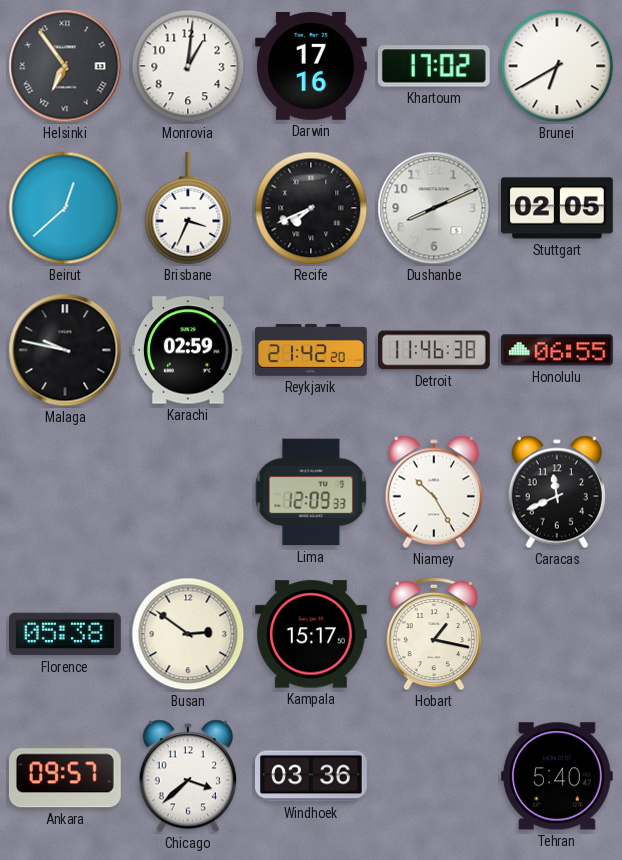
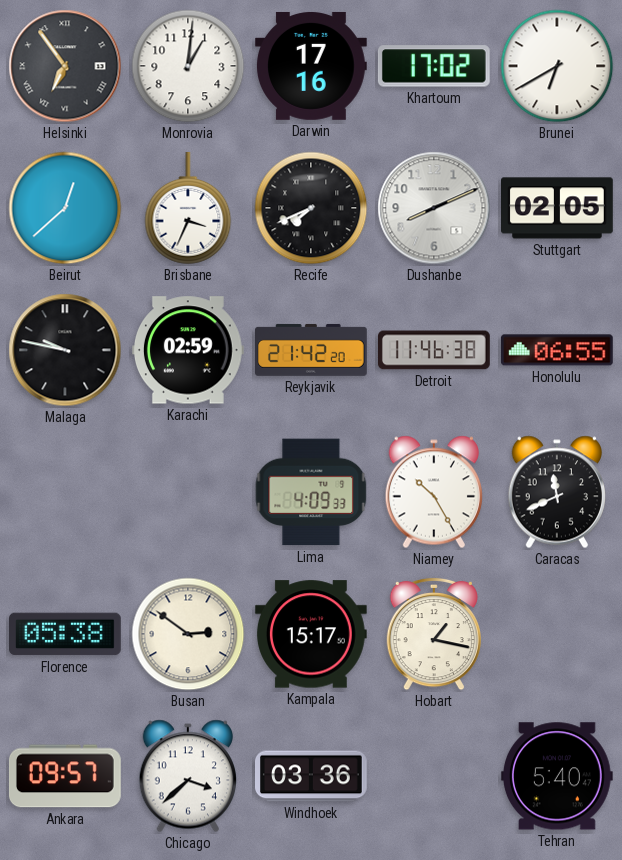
Lima: 12:09 -> 4:09 (311, 492)
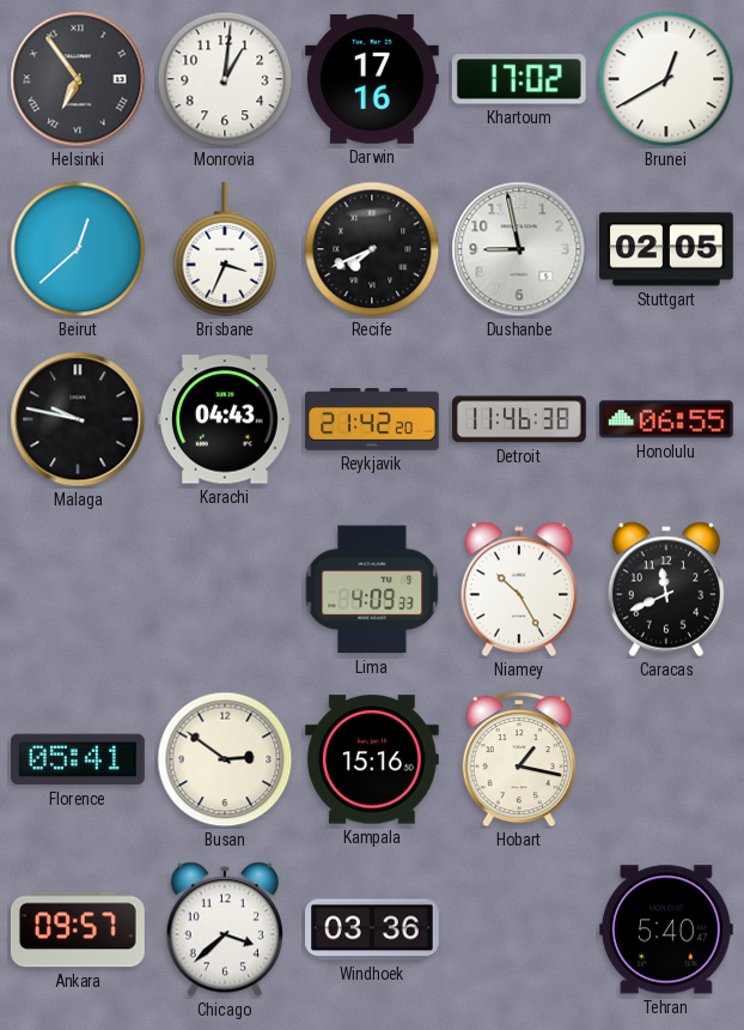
Brunei: 6:40 -> 12:40 (666, 79)
Dushanbe: 8:11 -> 8:58 (519, 249)
Karachi: 02:59 -> 04:43 (225, 419)
Florence: 05:38 -> 05:41 (79, 759)
Kampala: 15:17 -> 15:16 (372, 759)
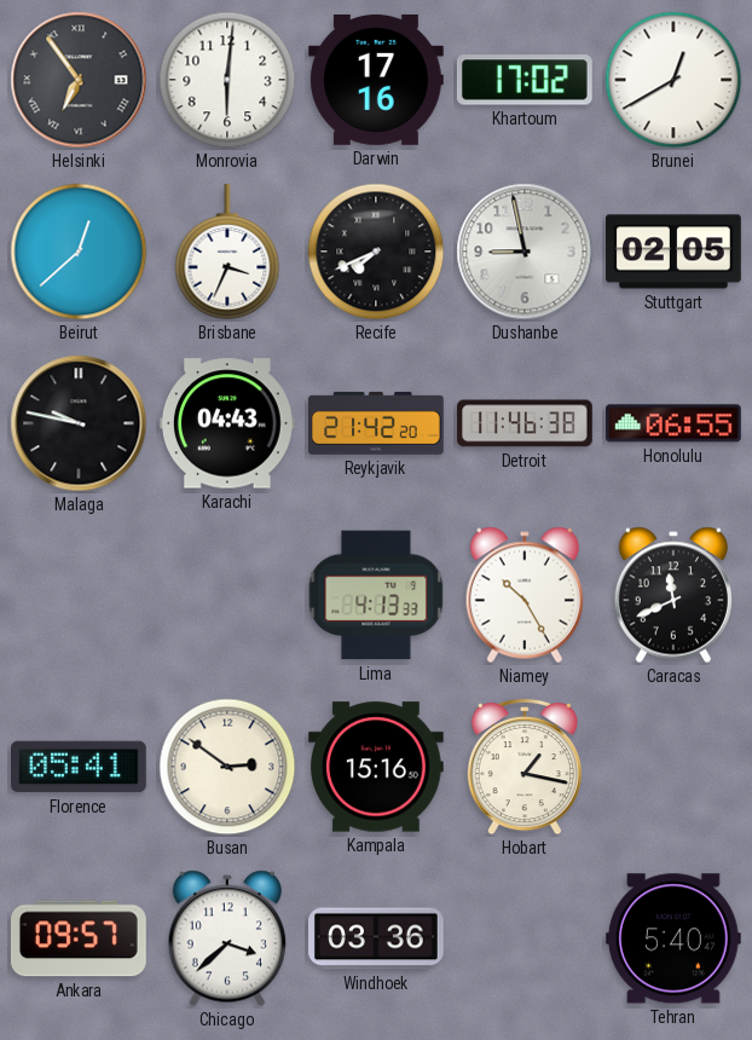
Monrovia: 1:01 -> 6:01 (227, 80)
Lima: 4:09 -> 4:13 (376, 595)
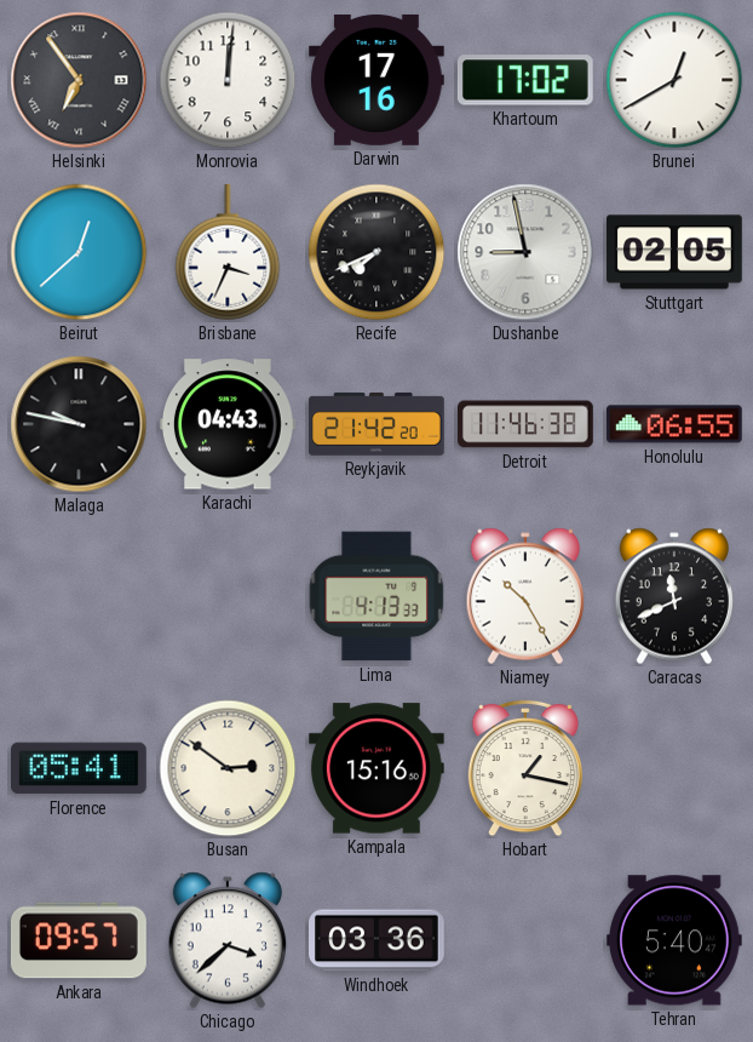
Monrovia: 6:01 -> 12:01 (228, 80)
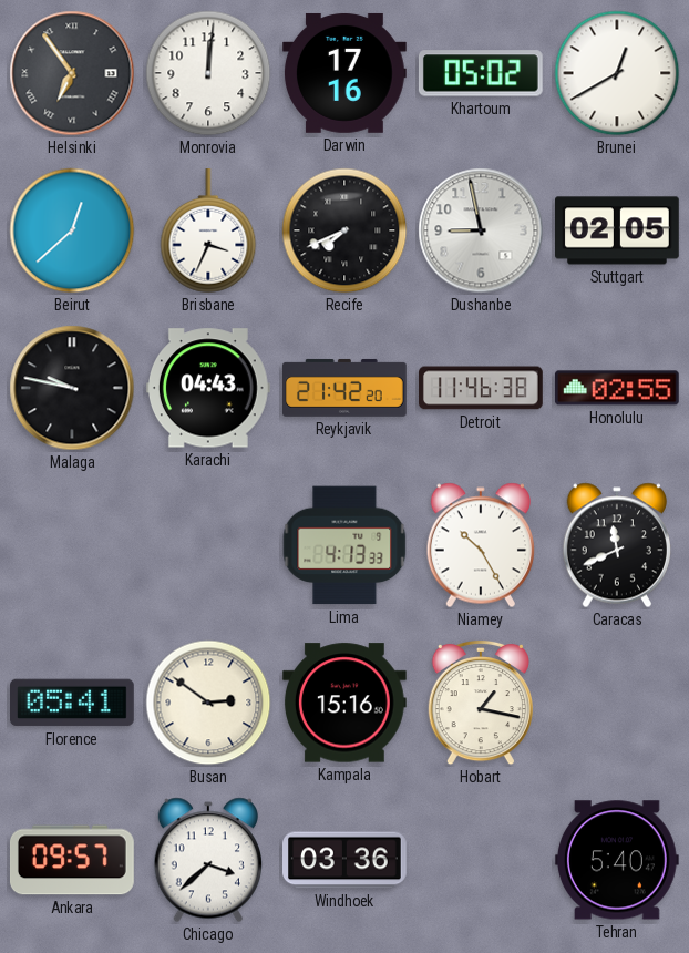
Khartoum: 17:02 -> 05:02 (481, 73)
Honolulu: 06:55 -> 02:55 (617, 388)
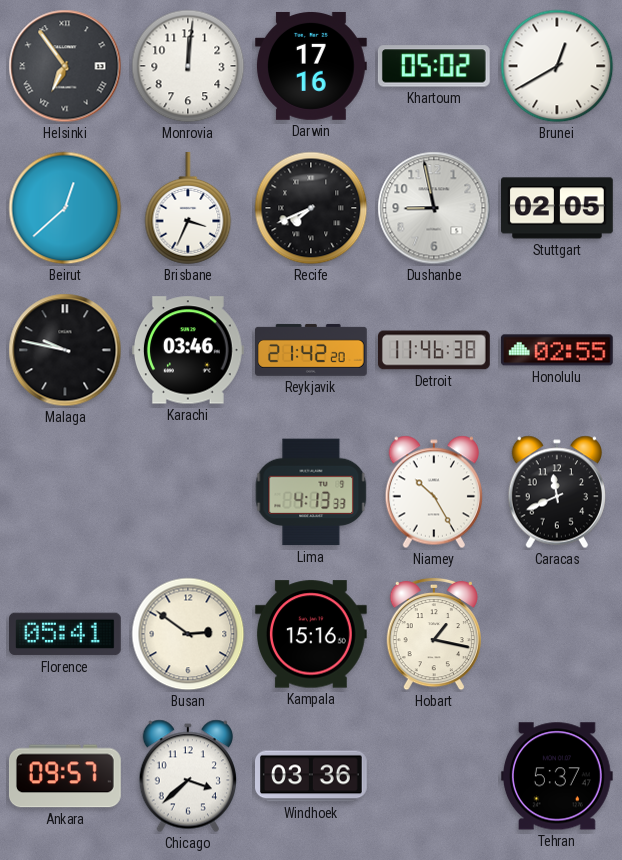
Karachi: 04:43 -> 03:46 (188, 350)
Tehran: 5:40 -> 5:37 (557, 776)
